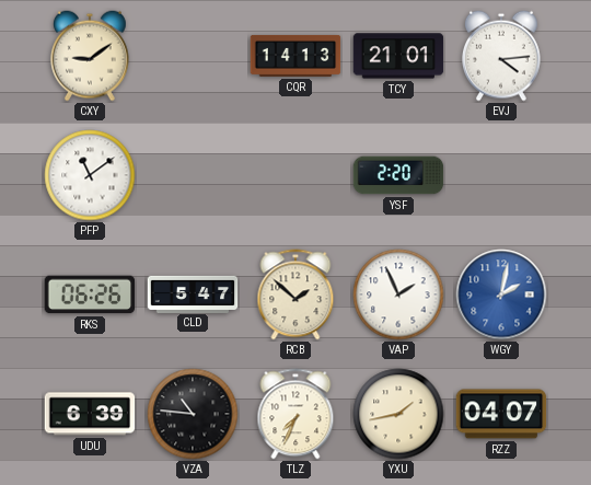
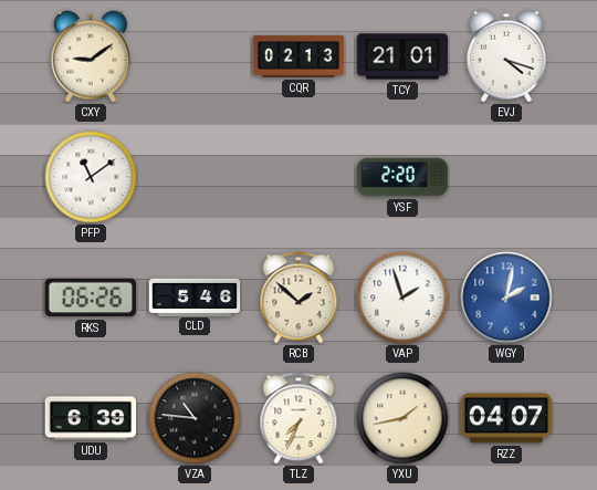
CQR: 14:13 -> 02:13 (298, 56)
EVJ: 4:14 -> 4:18 (506, 56)
CLD: 5:47 -> 5:46 (195, 296)
VAP: 1:56 -> 1:57 (402, 298)
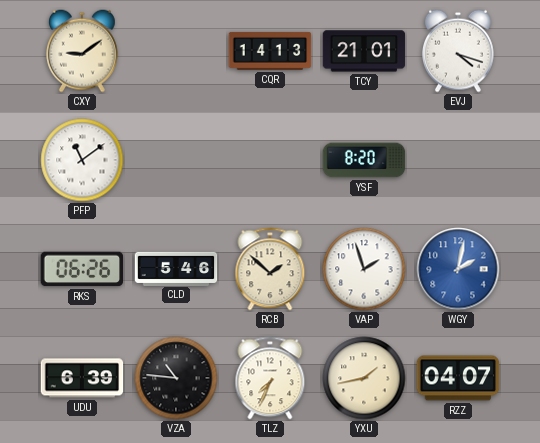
CQR: 02:13 -> 14:13 (270, 51)
YSF: 2:20 -> 8:20 (364, 160)
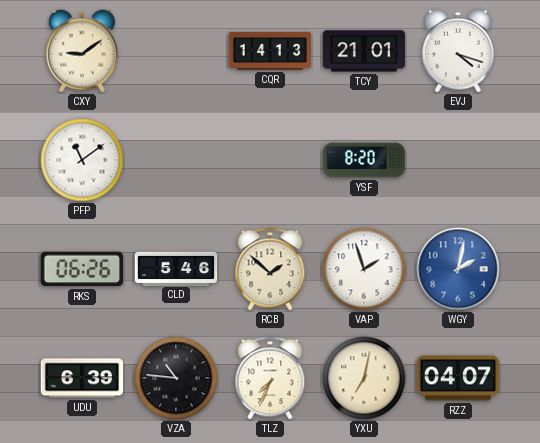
YXU: 1:43 -> 7:02 (364, 378)
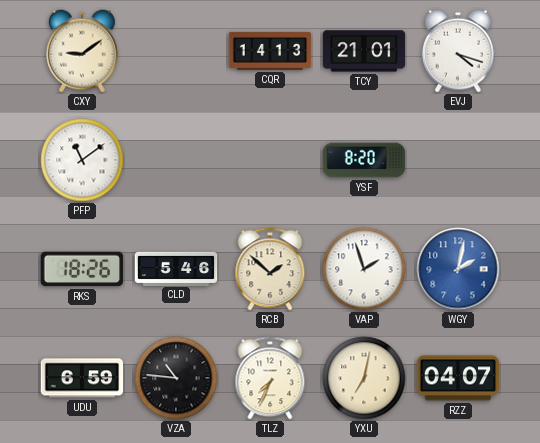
RKS: 06:26 -> 18:26 (82, 269)
UDU: 6:39 -> 6:59 (82, 378)
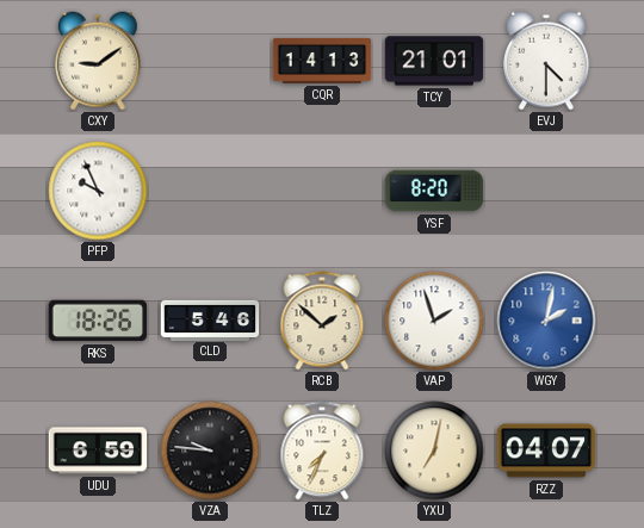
EVJ: 4:18 -> 4:30 (546, 61)
PFP: 11:09 -> 9:56 (98, 191)
VZA: 10:46 -> 9:46 (210, 451)
